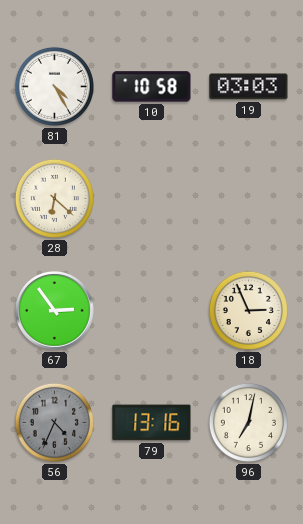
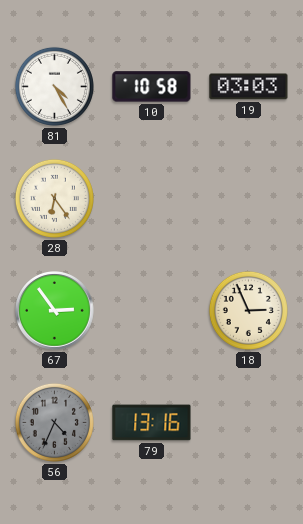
28: 6:22 -> 6:24 (54, 198)
96: 7:02 -> none (248, 422)
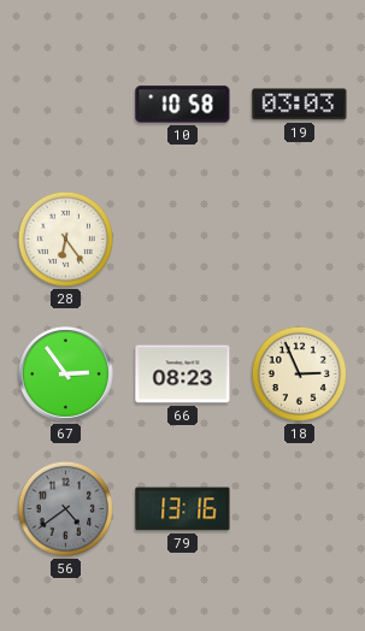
81: 4:25 -> none (54, 86)
66: none -> 08:23 (183, 375)
56: 4:34 -> 4:39 (65, 508)
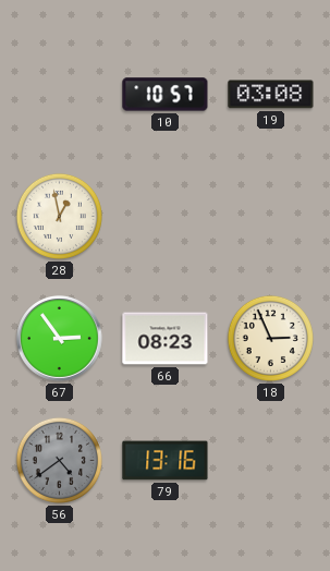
10: 10:58 -> 10:57 (166, 95)
19: 03:03 -> 03:08 (271, 95)
28: 6:24 -> 12:58 (59, 216)
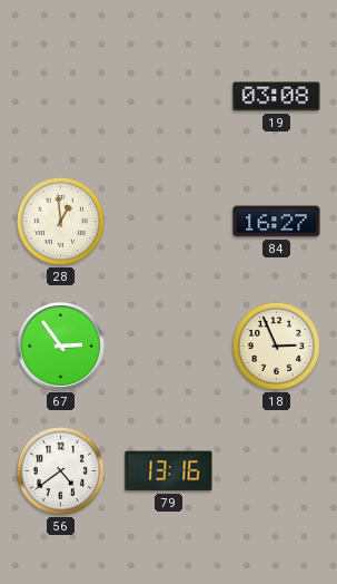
10: 10:57 -> none (166, 95)
28: 12:58 -> 12:59 (60, 221)
84: none -> 16:27 (277, 222)
66: 08:23 -> none (166, 339)
56 dial: grey -> white (60, 470)
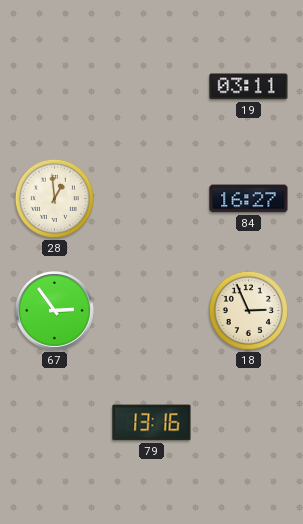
19: 03:08 -> 03:11 (249, 87)
56: 4:39 -> none (60, 470)
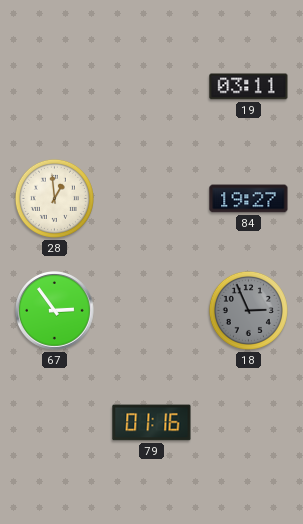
84: 16:27 -> 19:27 (249, 199)
18 dial: cream -> grey (248, 310)
79: 13:16 -> 01:16 (152, 423)
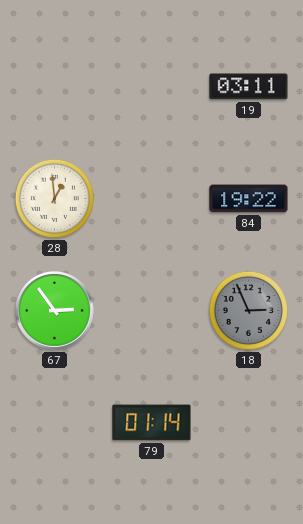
84: 19:27 -> 19:22 (249, 199)
79: 01:16 -> 01:14 (152, 423)
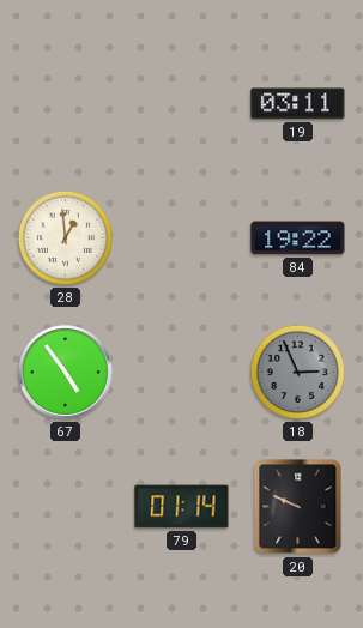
67: 2:54 -> 4:54 (66, 373)
20: none -> 9:49 (298, 507)
